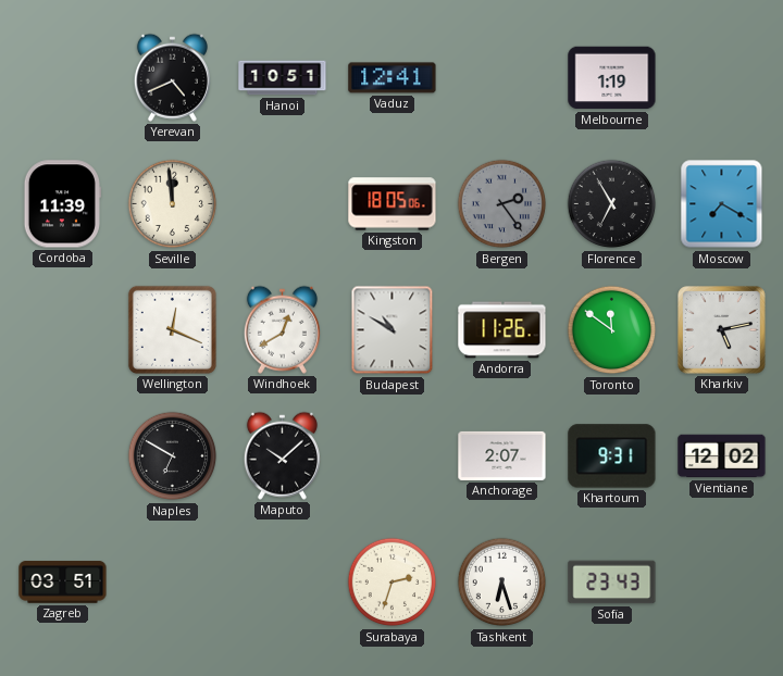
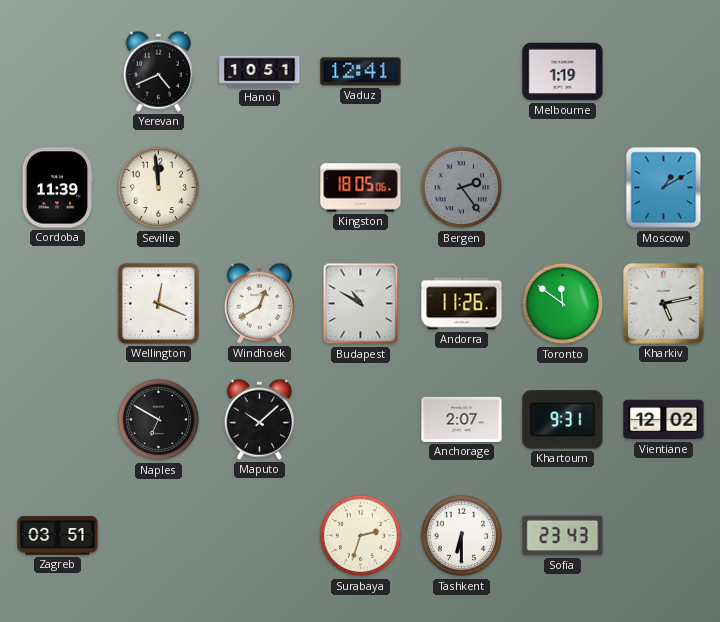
Florence: 6:55 -> none (612, 204)
Moscow: 7:20 -> 1:10 (664, 188)
Tashkent: 6:27 -> 6:30 (462, 536)
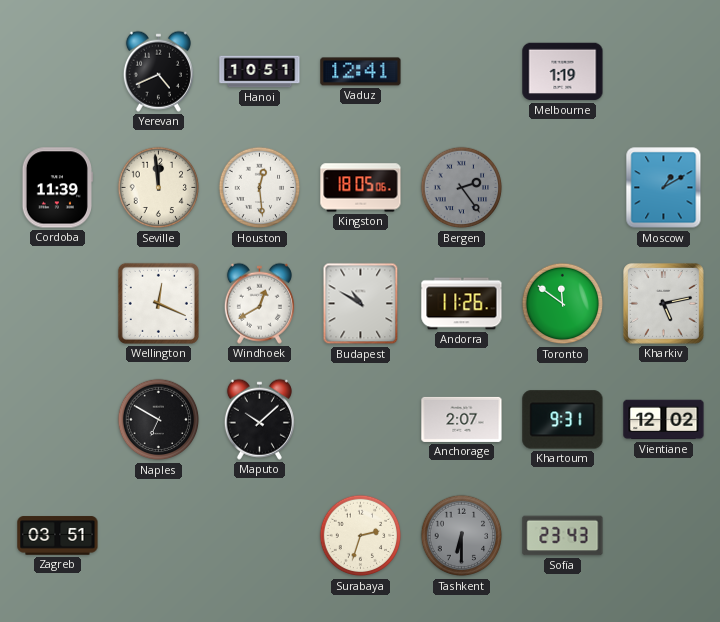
Houston: none -> 12:29 (260, 188)
Tashkent dial: white -> grey (462, 536)
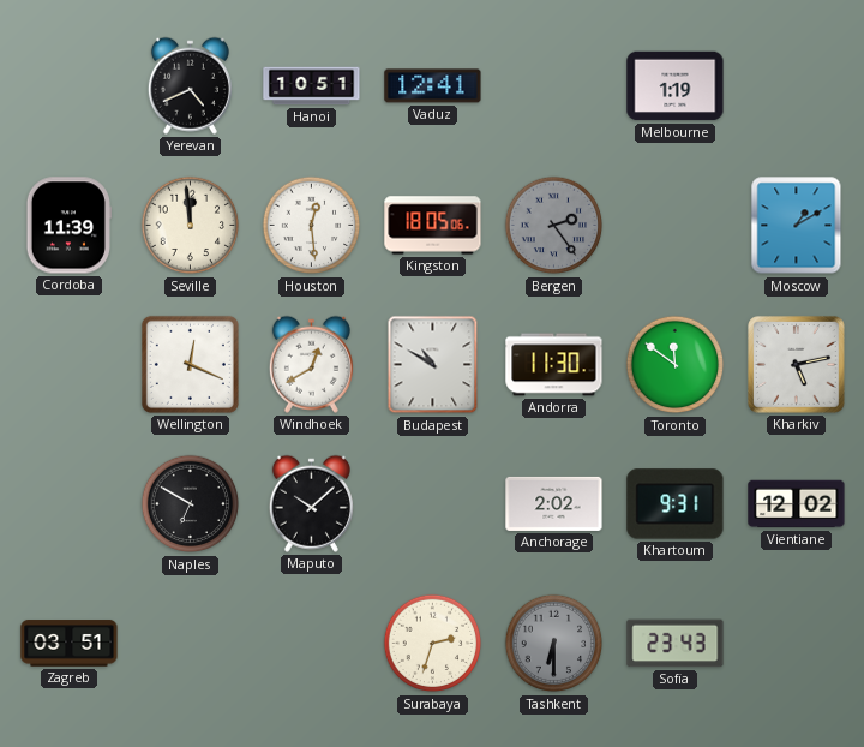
Andorra: 11:26 -> 11:30 (554, 365)
Anchorage: 2:07 -> 2:02 (554, 503)
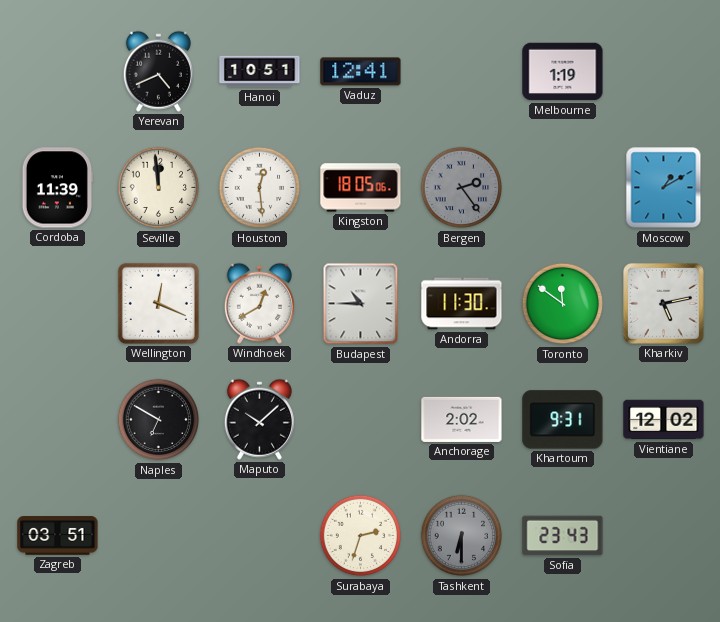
Budapest: 10:50 -> 10:45 (361, 304)
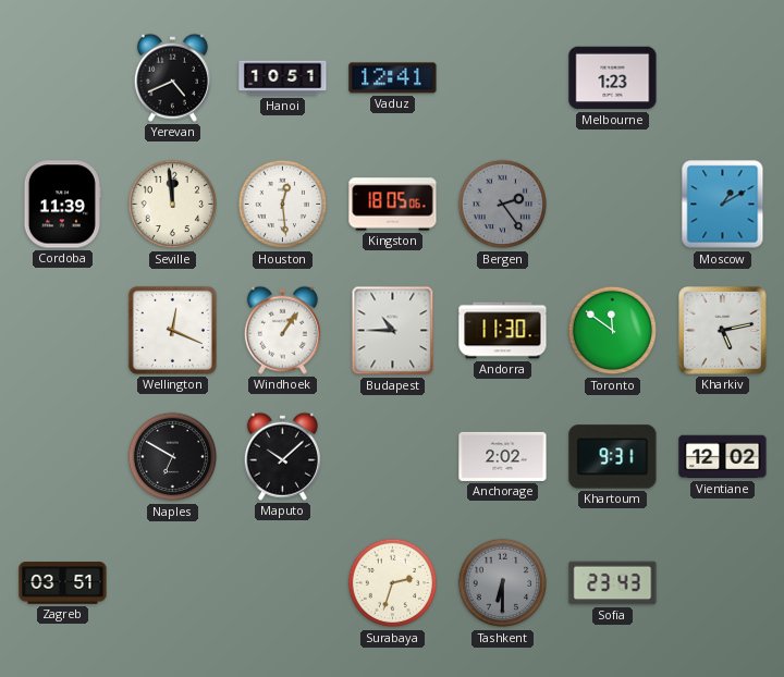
Melbourne: 1:19 -> 1:23 (613, 78)
Windhoek: 12:40 -> 1:06 (282, 330)
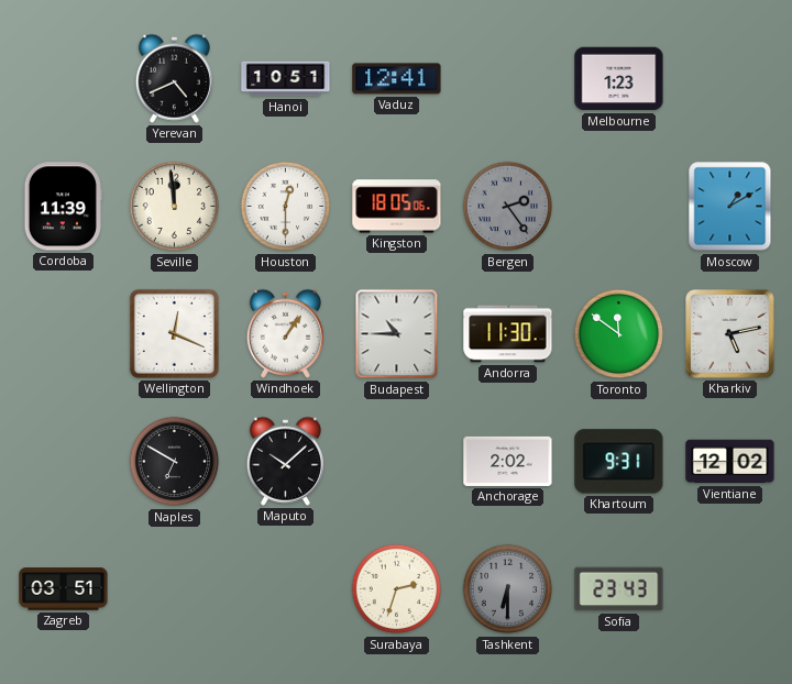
Houston: 12:29 -> 12:30 (286, 207)
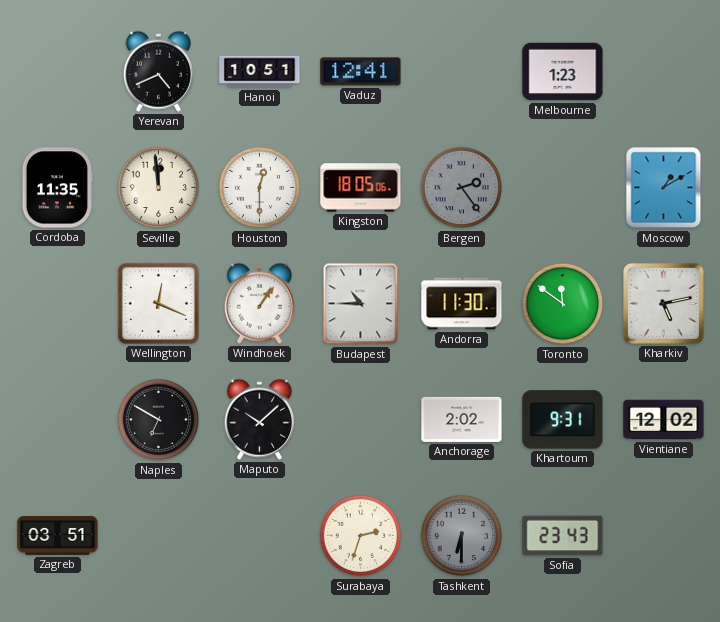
Cordoba: 11:39 -> 11:35 (57, 188)
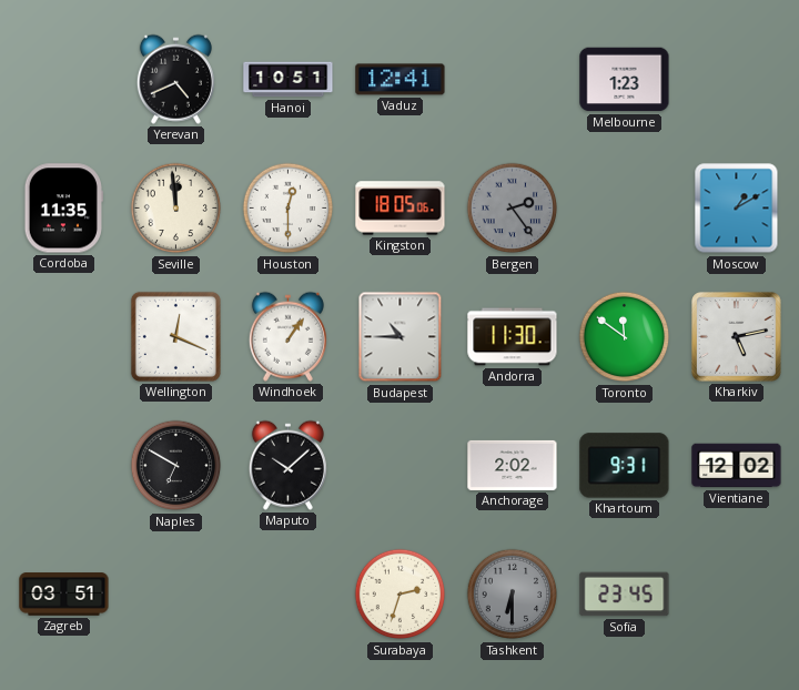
Sofia: 23:43 -> 23:45 (625, 595)
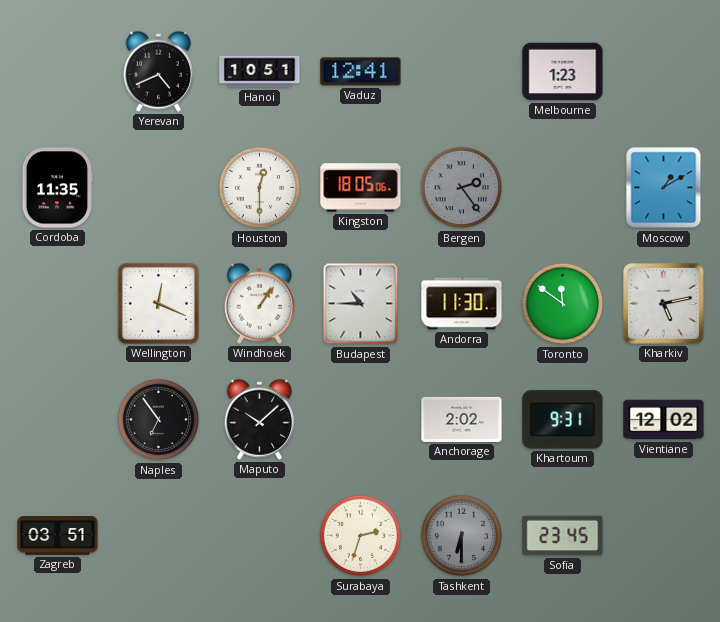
Seville: 11:59 -> none (176, 209)
Naples: 6:50 -> 6:54 (159, 420)
